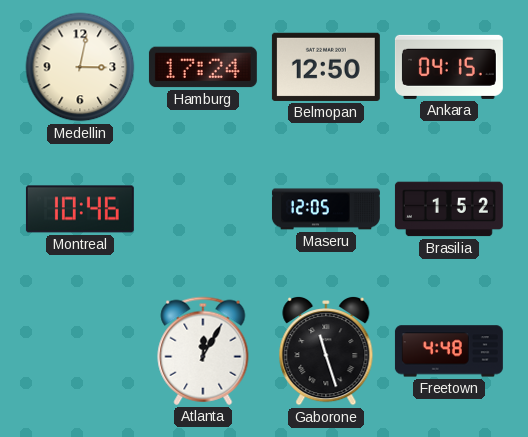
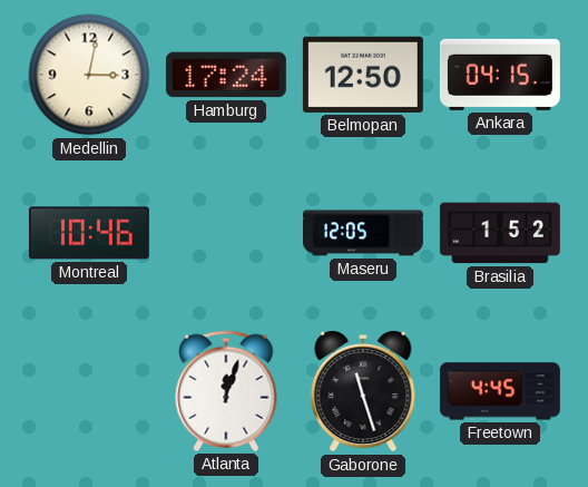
Atlanta: 12:05 -> 12:03 (226, 391)
Freetown: 4:48 -> 4:45 (500, 391)
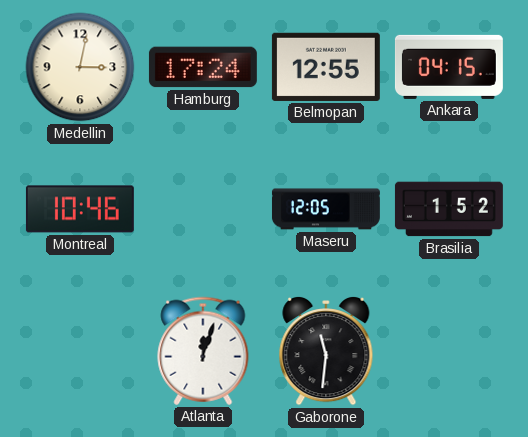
Belmopan: 12:50 -> 12:55 (326, 67)
Gaborone: 11:27 -> 11:31 (326, 351)
Freetown: 4:45 -> none (500, 391)
